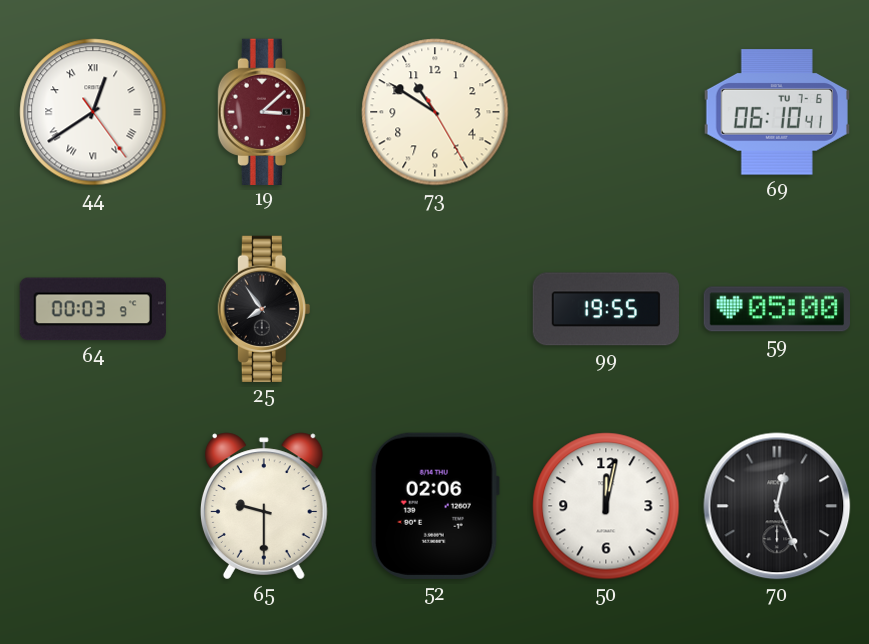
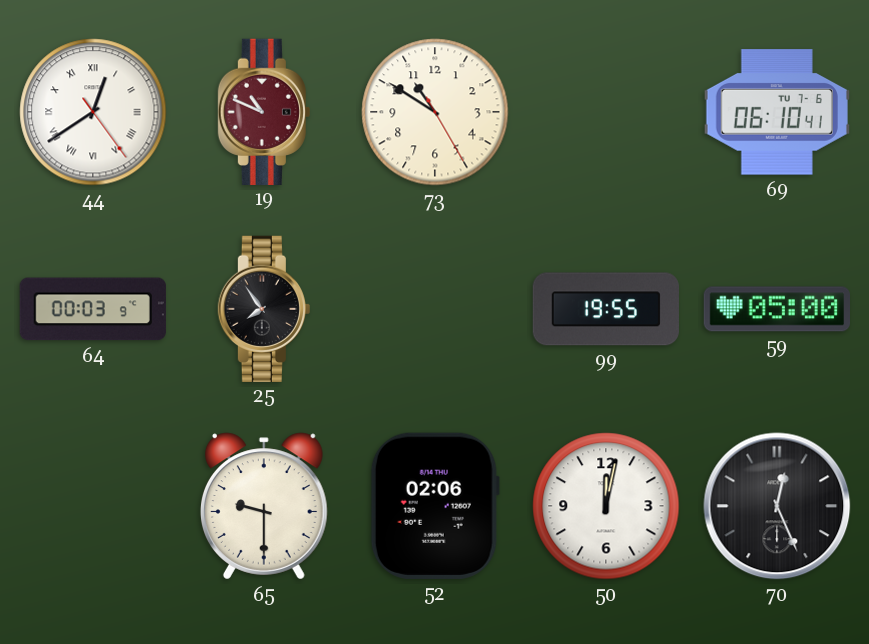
19: 3:08 -> 10:49 (264, 111)
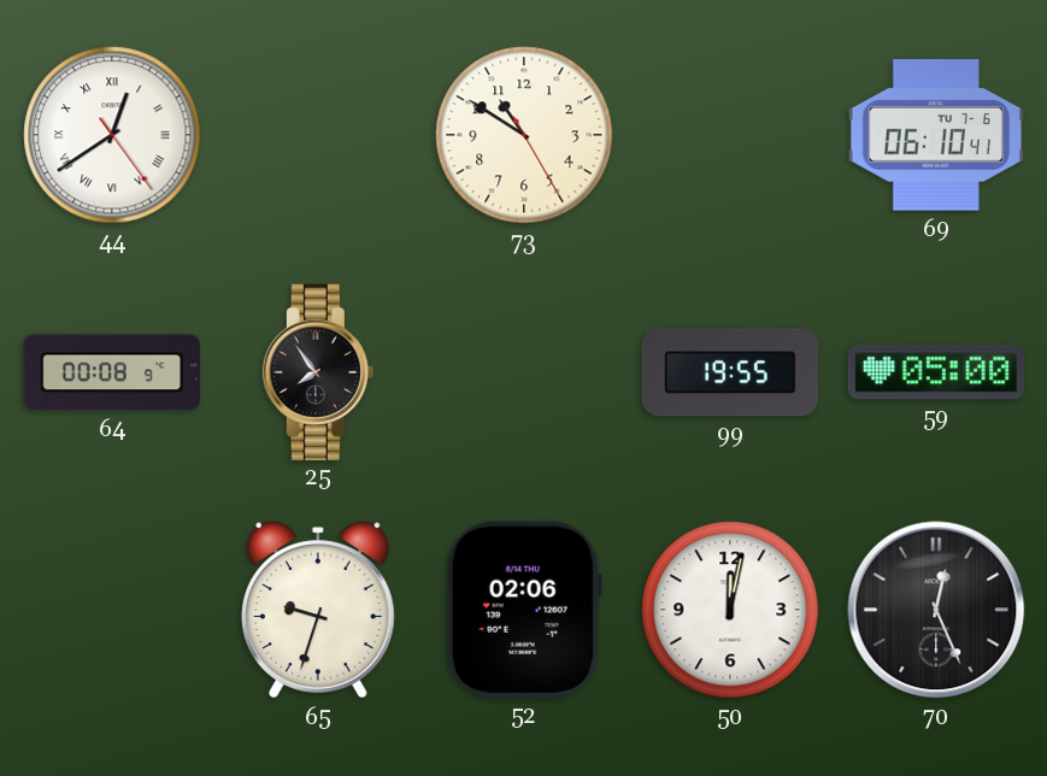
19: 10:49 -> none (264, 111)
64: 00:03 -> 00:08 (112, 372)
65: 9:30 -> 9:33 (318, 610)
